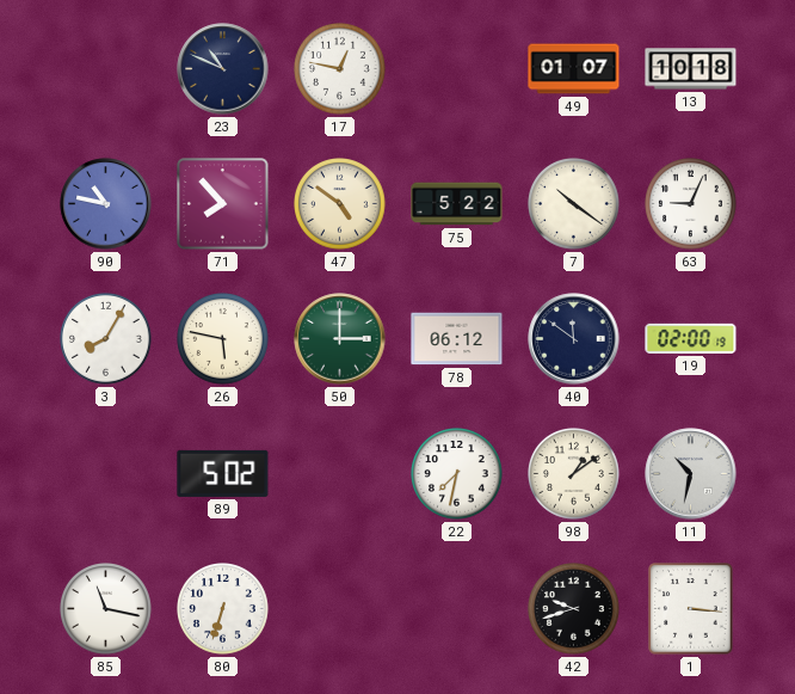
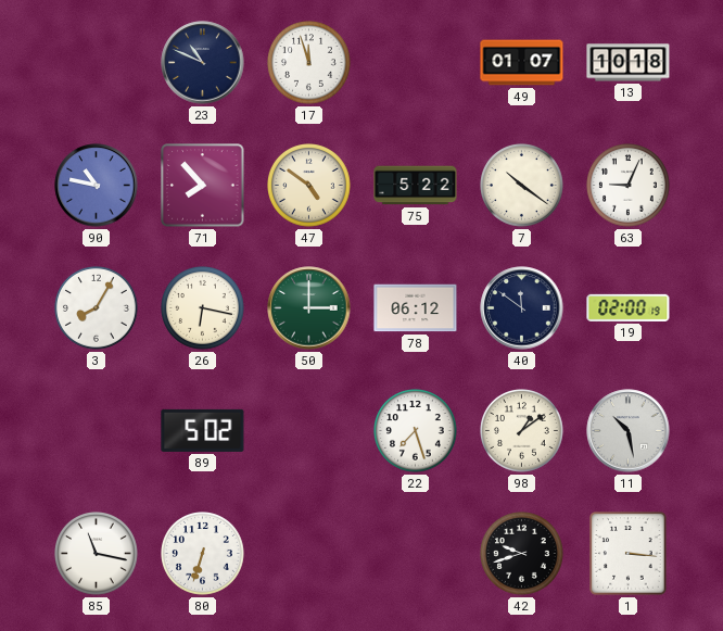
17: 12:47 -> 11:57 (309, 63)
26: 5:47 -> 6:17 (203, 308)
22: 7:32 -> 7:27 (416, 431)
11: 10:32 -> 10:28 (629, 431)
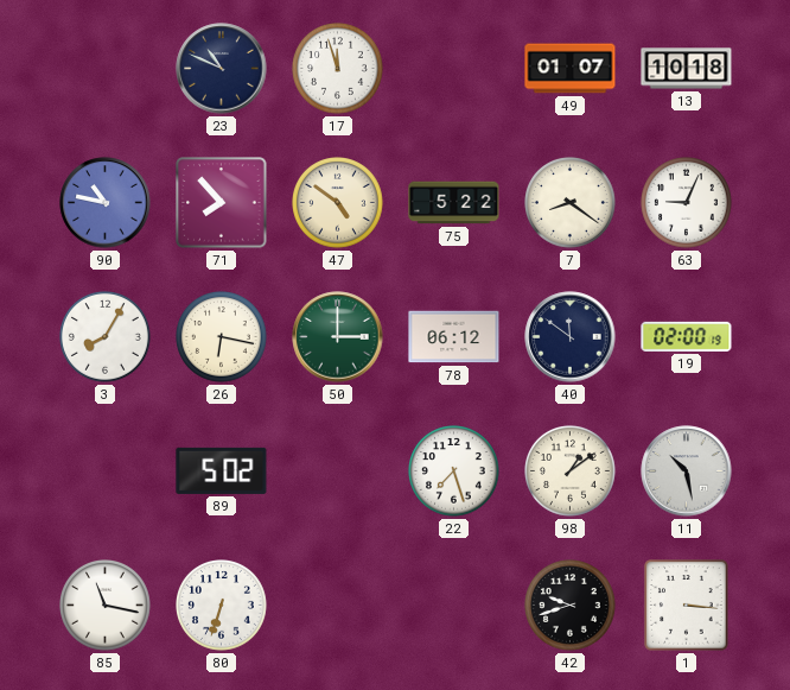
7: 10:21 -> 8:21 (571, 203)
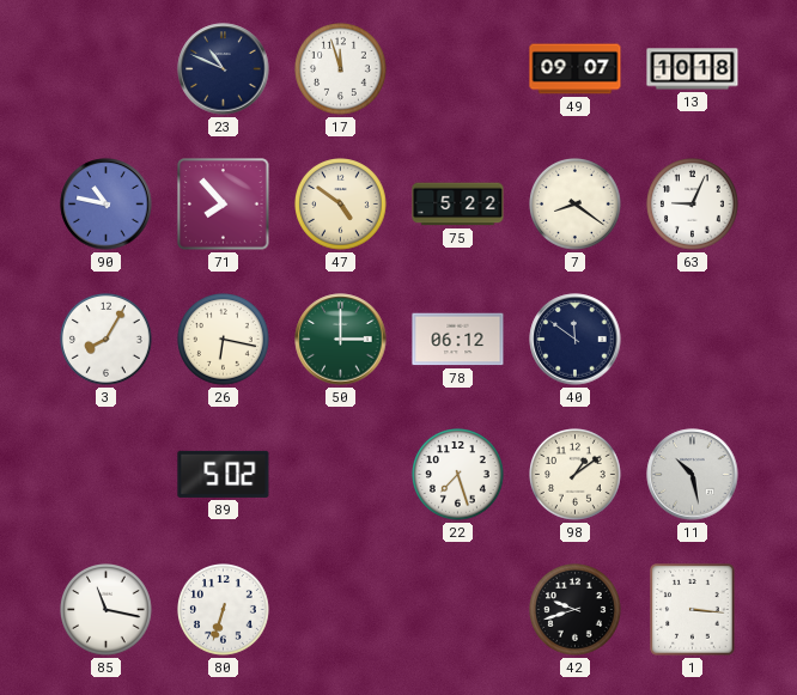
49: 01:07 -> 09:07 (576, 69)
19: 02:00 -> none (687, 336)
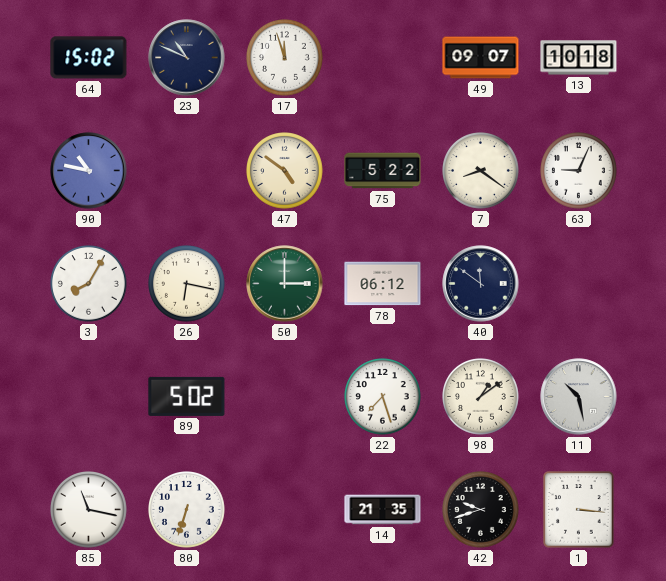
64: none -> 15:02 (89, 58)
71: 7:53 -> none (224, 205)
14: none -> 21:35 (383, 510)
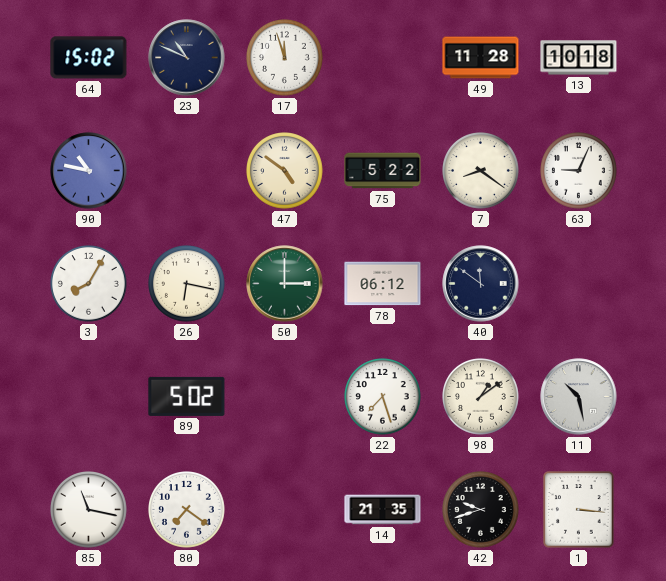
49: 09:07 -> 11:28 (481, 58)
80: 6:33 -> 7:21 (187, 510)
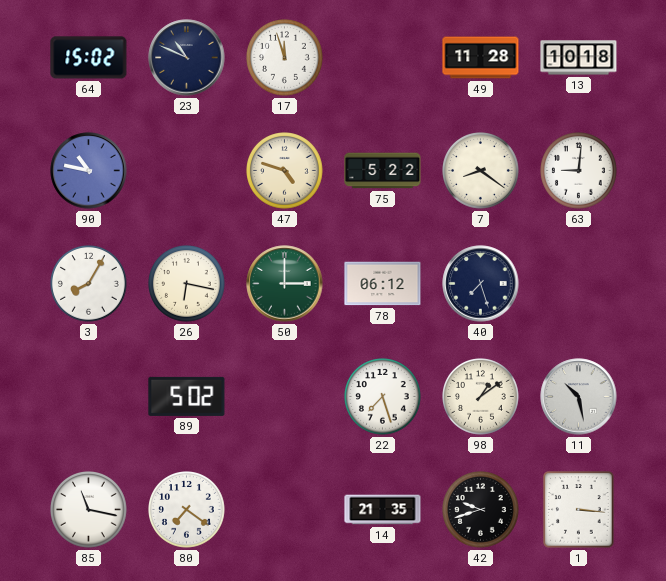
47: 4:51 -> 4:48 (285, 171)
63: 9:04 -> 9:01 (579, 171)
40: 11:51 -> 7:27 (481, 284)
